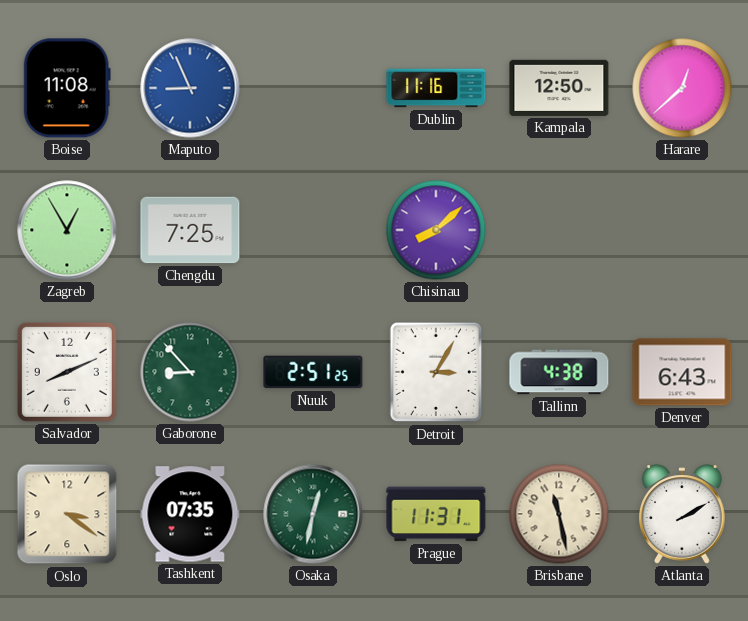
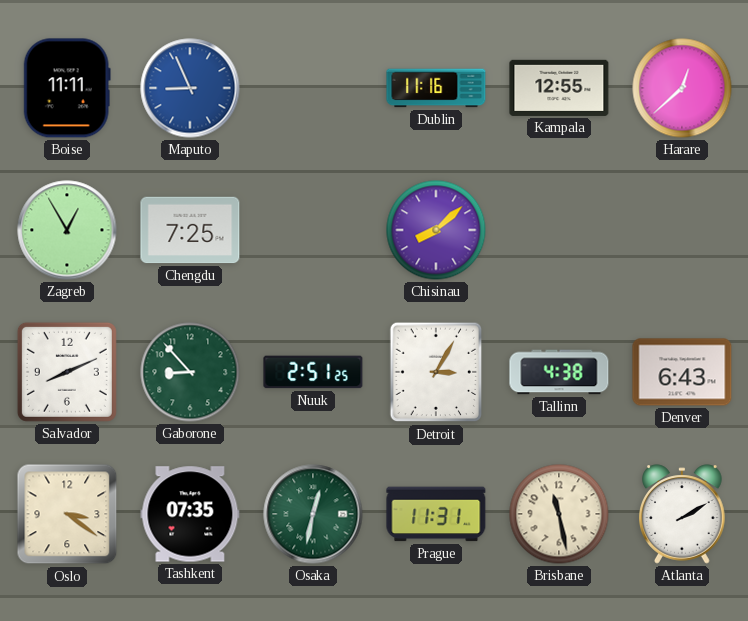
Boise: 11:08 -> 11:11 (67, 88)
Kampala: 12:50 -> 12:55 (559, 88)
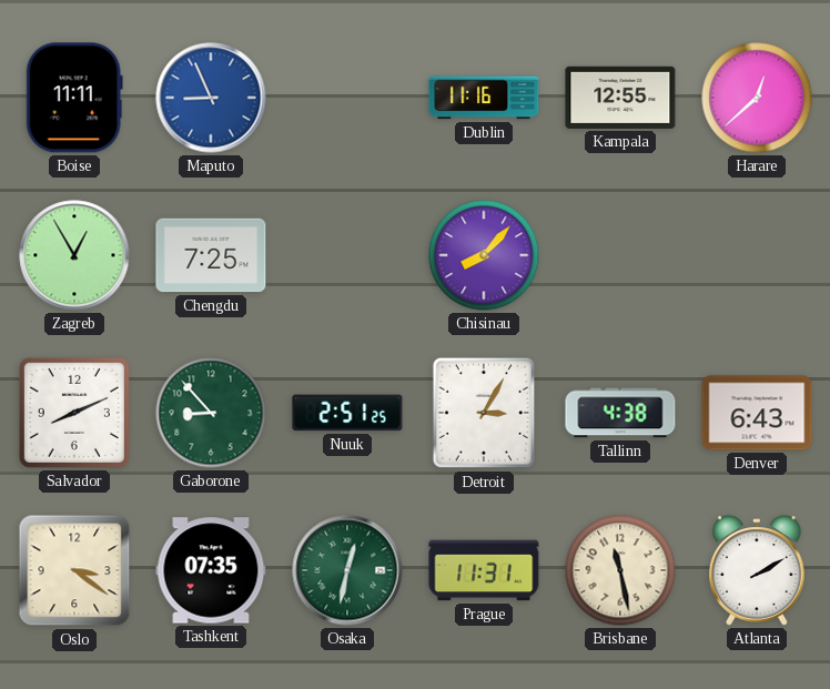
Chisinau: 8:08 -> 8:07 (484, 255)
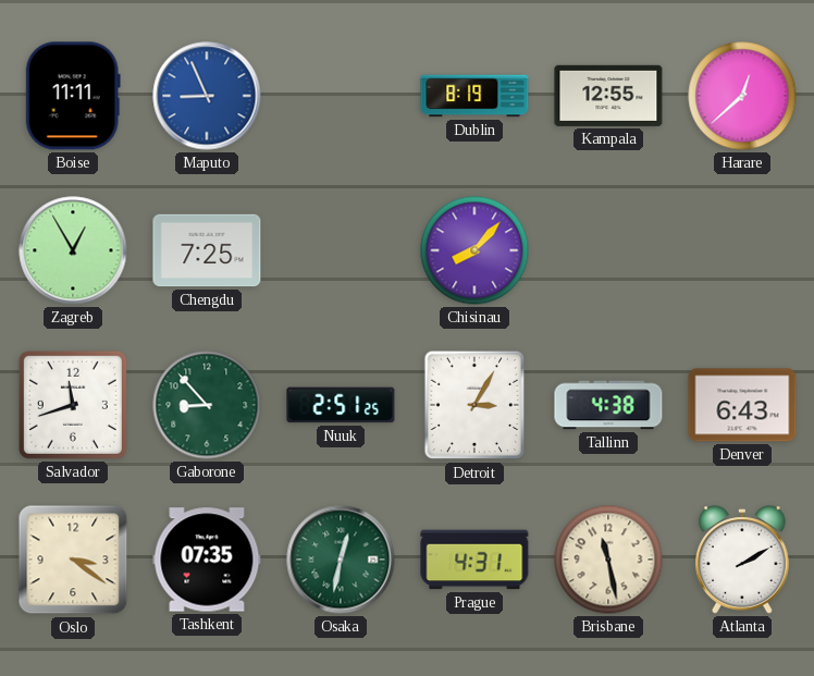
Dublin: 11:16 -> 8:19 (474, 96)
Salvador: 8:11 -> 11:42 (73, 405)
Prague: 11:31 -> 4:31 (474, 560)
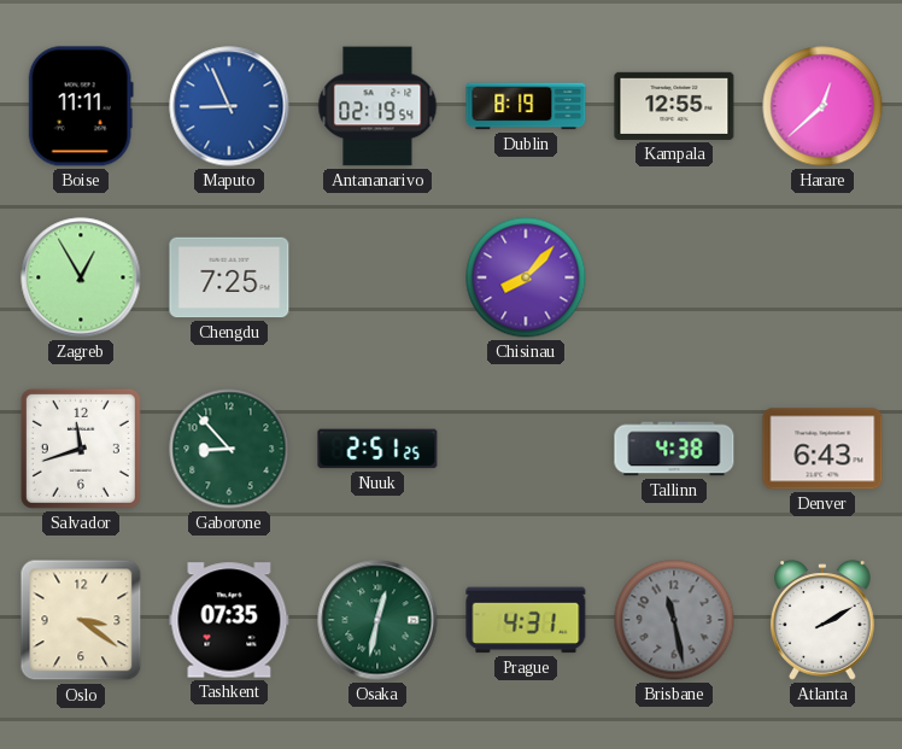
Antananarivo: none -> 02:19 (377, 106)
Detroit: 3:05 -> none (474, 405)
Brisbane dial: cream -> grey (674, 620)
